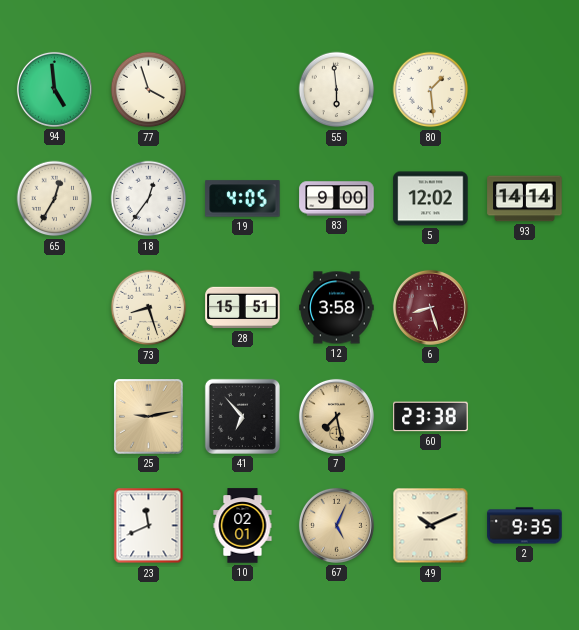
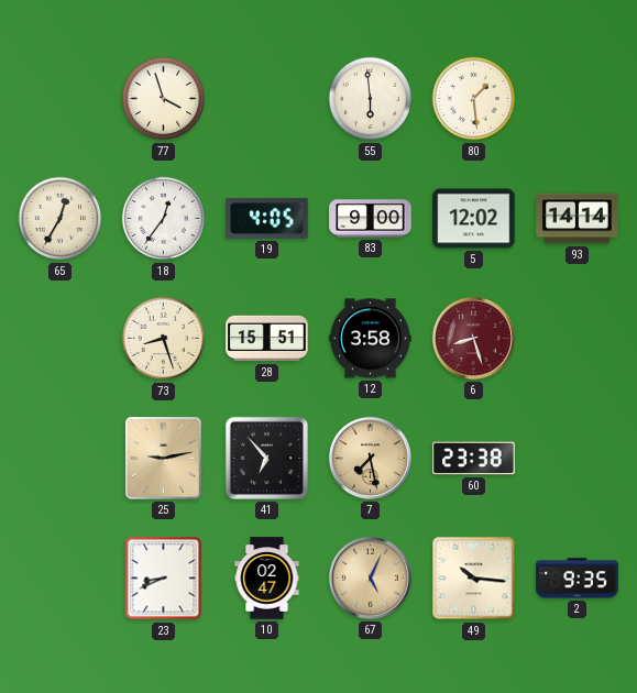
94: 4:59 -> none (54, 89)
23: 11:41 -> 8:41 (164, 579)
10: 02:01 -> 02:47 (267, 579)
49: 10:11 -> 10:16 (474, 579)
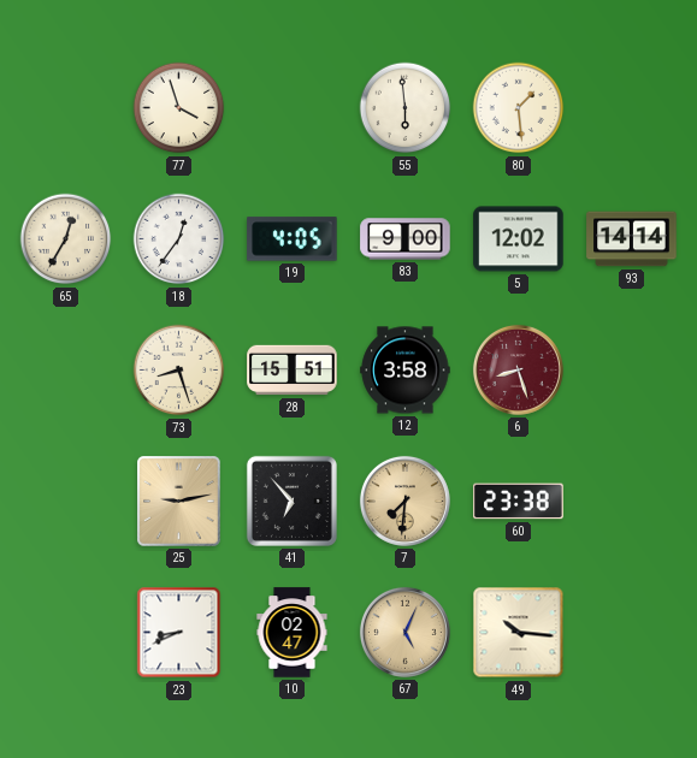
7: 7:28 -> 7:31 (404, 501)
2: 9:35 -> none (578, 579)
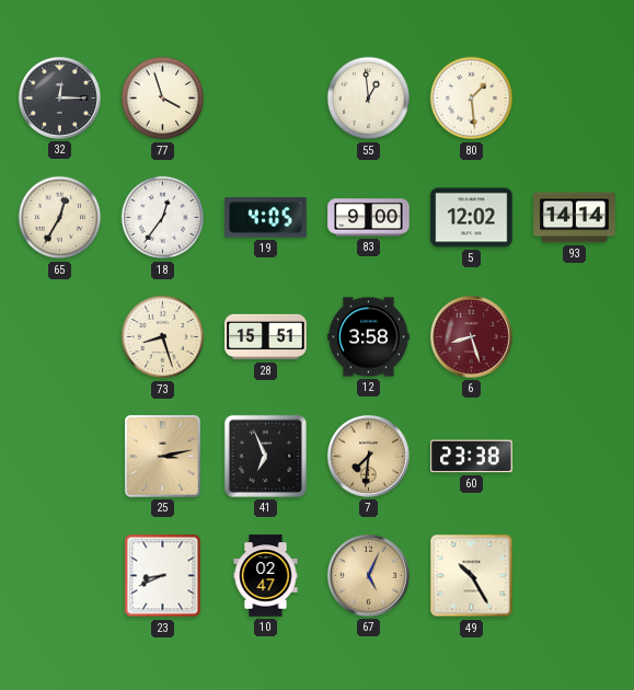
32: none -> 12:15 (59, 97)
55: 5:59 -> 12:59 (369, 99)
25: 9:13 -> 3:13 (163, 457)
41: 6:53 -> 6:56 (265, 456)
49: 10:16 -> 10:25 (472, 576)
